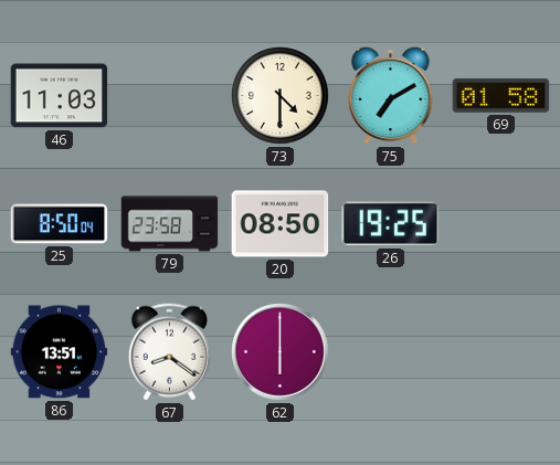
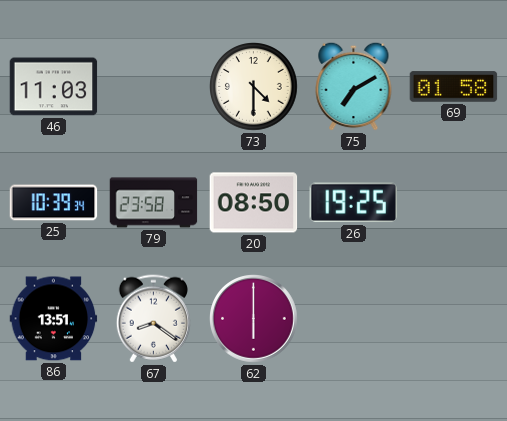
25: 8:50 -> 10:39 (54, 203)
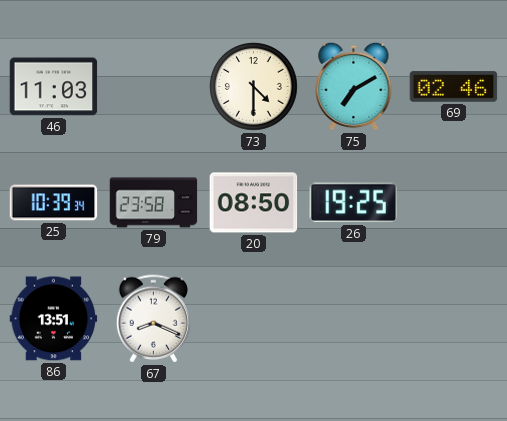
69: 01:58 -> 02:46 (454, 87)
67: 8:21 -> 8:19 (153, 319)
62: 6:00 -> none (254, 319)
